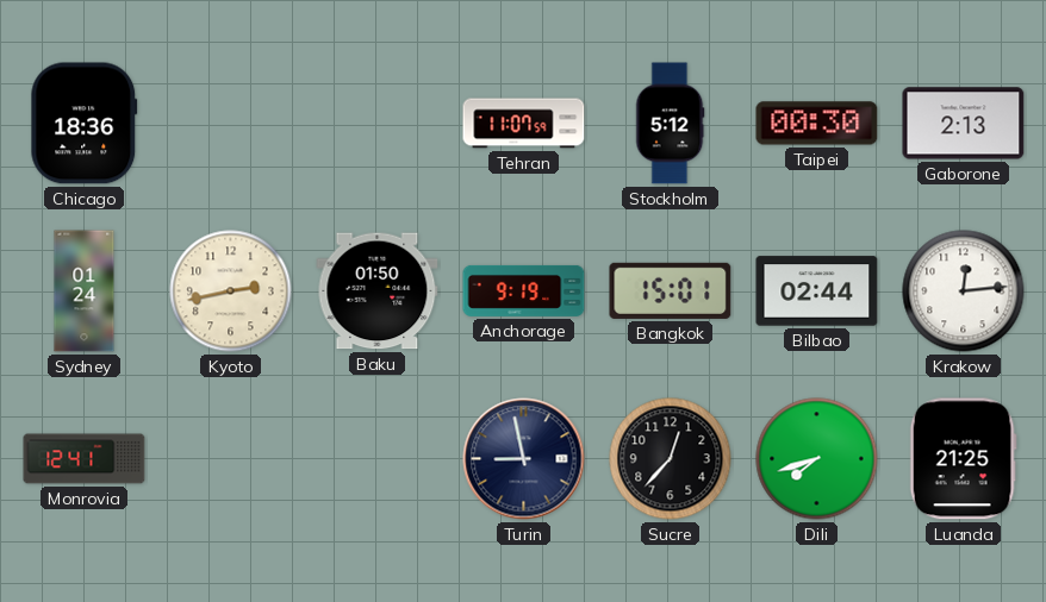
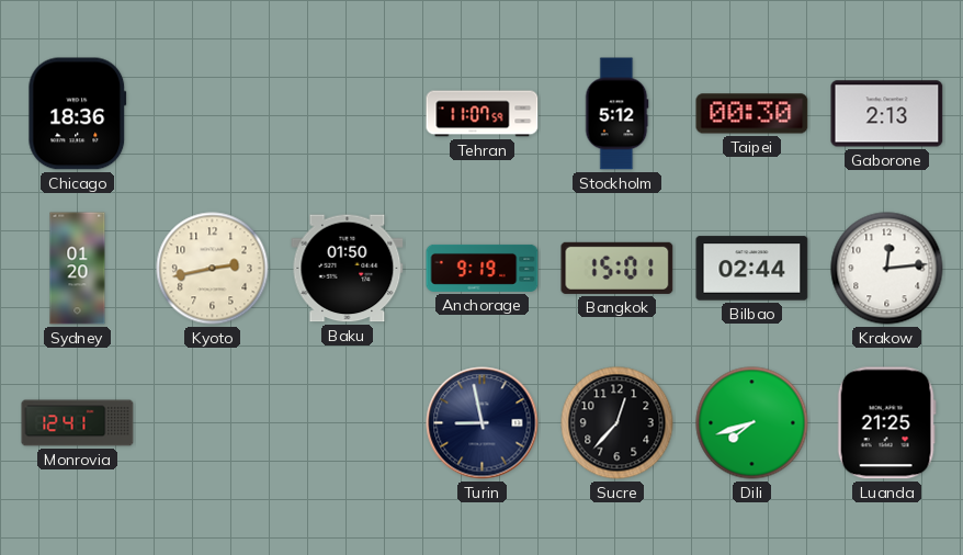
Sydney: 01:24 -> 01:20 (78, 269)
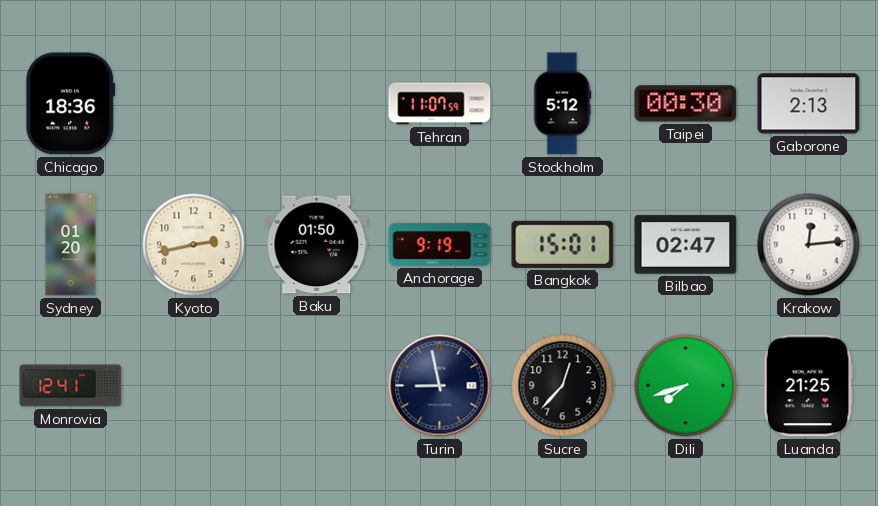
Bilbao: 02:44 -> 02:47 (686, 245)
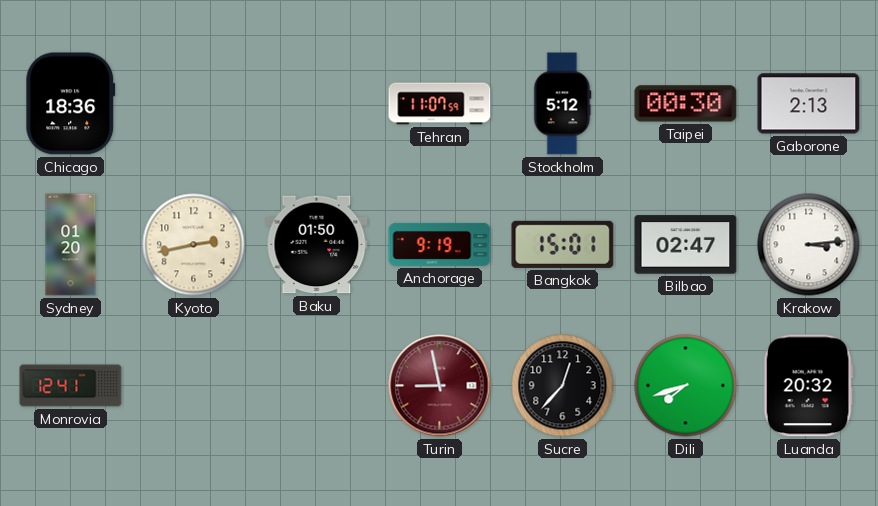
Krakow: 12:14 -> 3:14 (809, 245)
Turin dial: navy -> burgundy (440, 386)
Luanda: 21:25 -> 20:32 (808, 386)
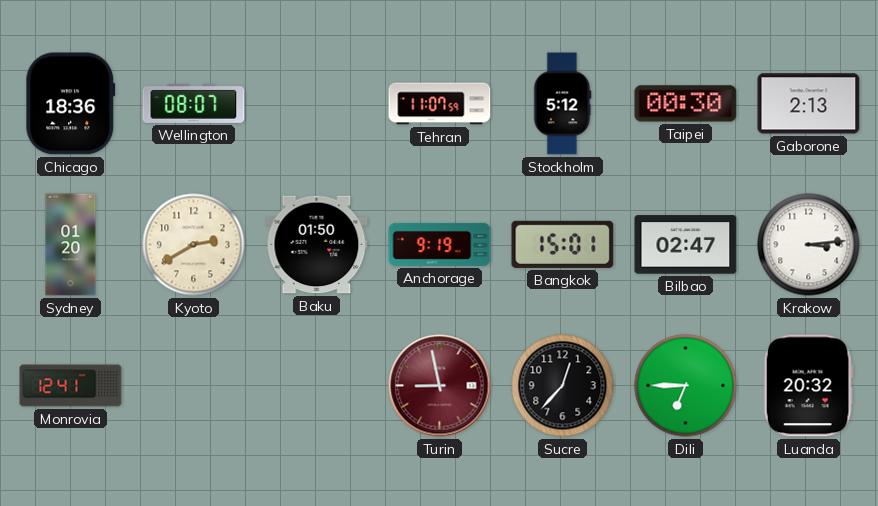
Wellington: none -> 08:07 (194, 103)
Kyoto: 2:43 -> 2:40 (194, 245)
Dili: 7:42 -> 6:45 (686, 386)
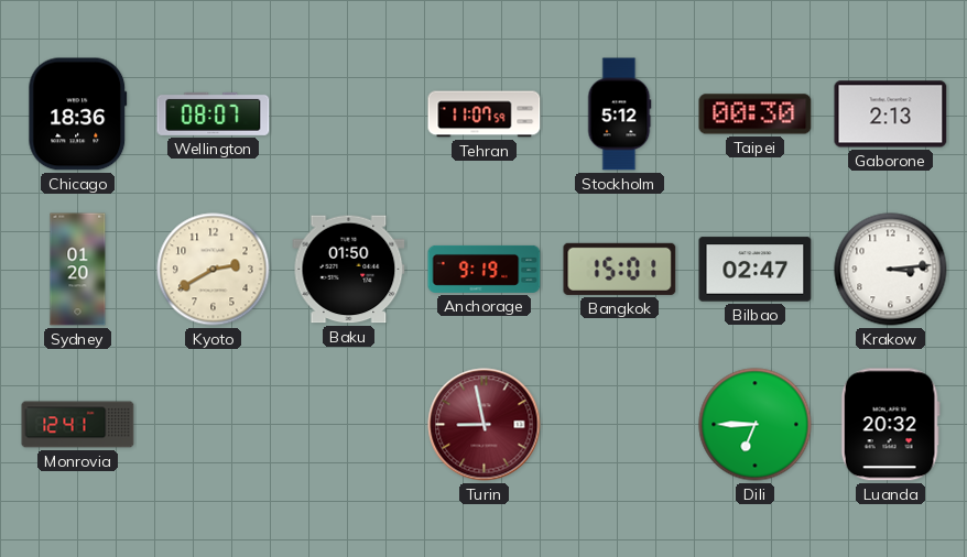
Sucre: 12:37 -> none (563, 386)
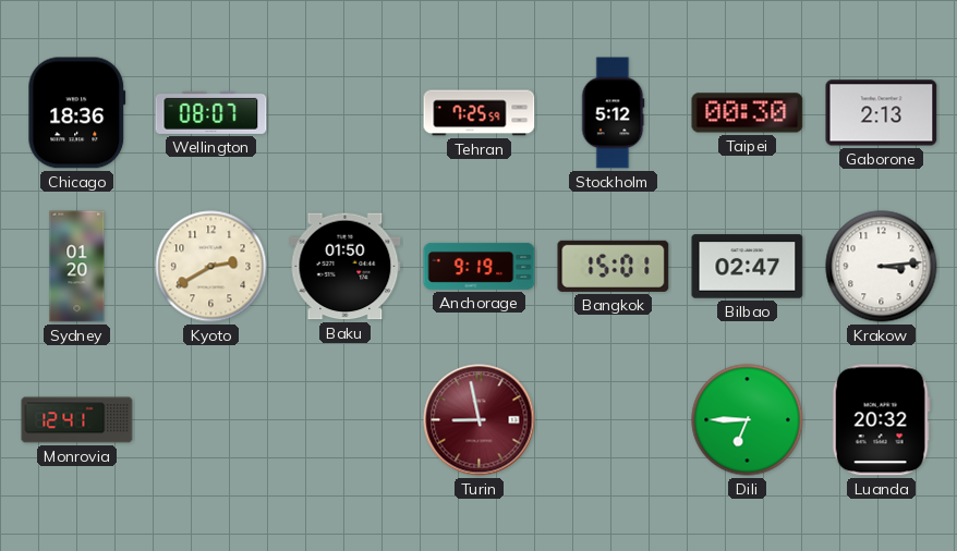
Tehran: 11:07 -> 7:25 (480, 113)
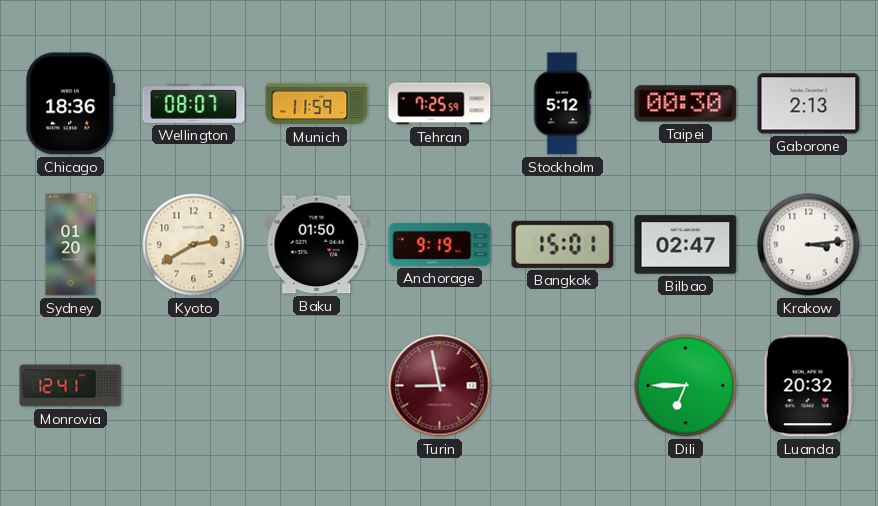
Munich: none -> 11:59 (317, 104)
